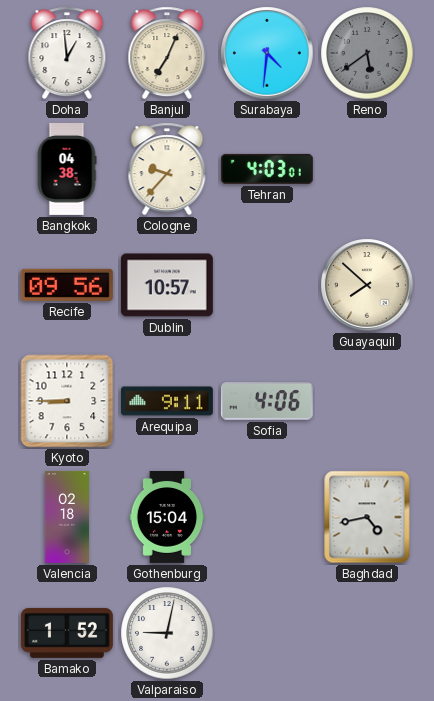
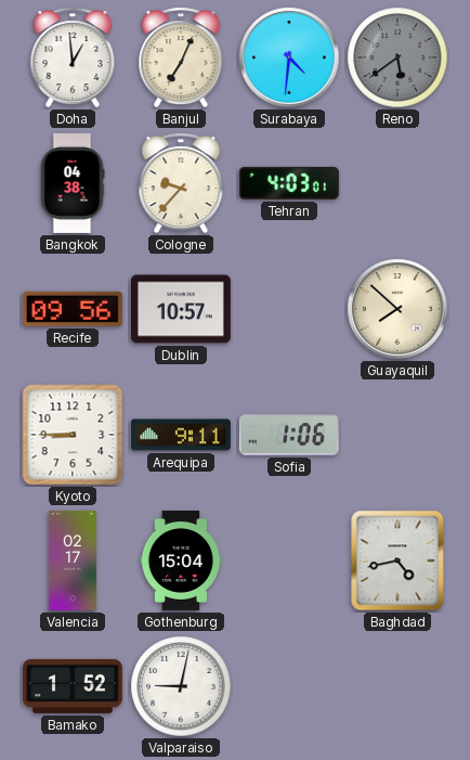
Sofia: 4:06 -> 1:06 (289, 435)
Valencia: 02:18 -> 02:17 (73, 561)
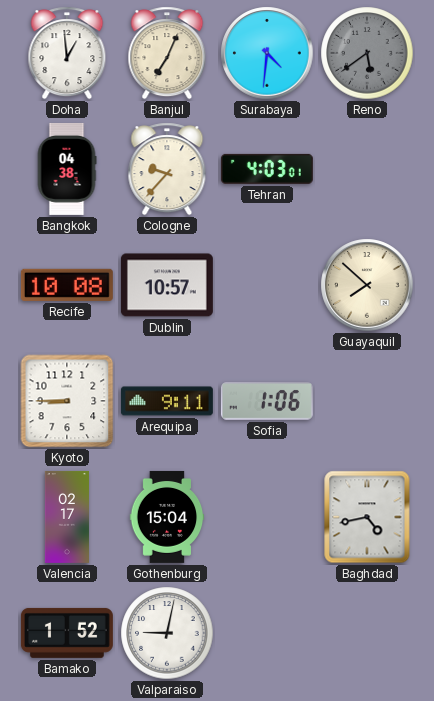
Recife: 09:56 -> 10:08 (67, 285)
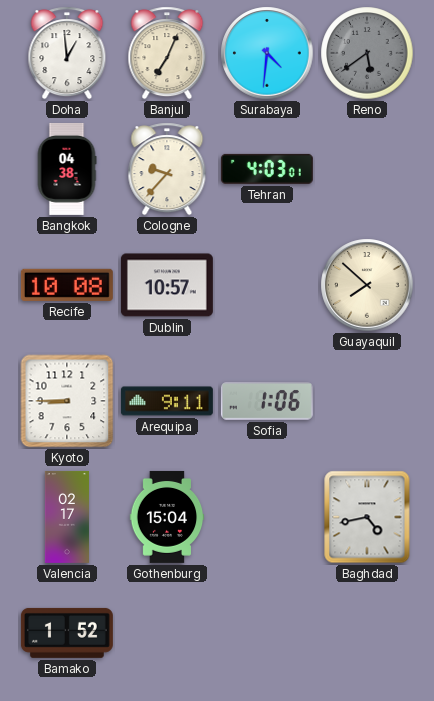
Valparaiso: 9:02 -> none (167, 633)
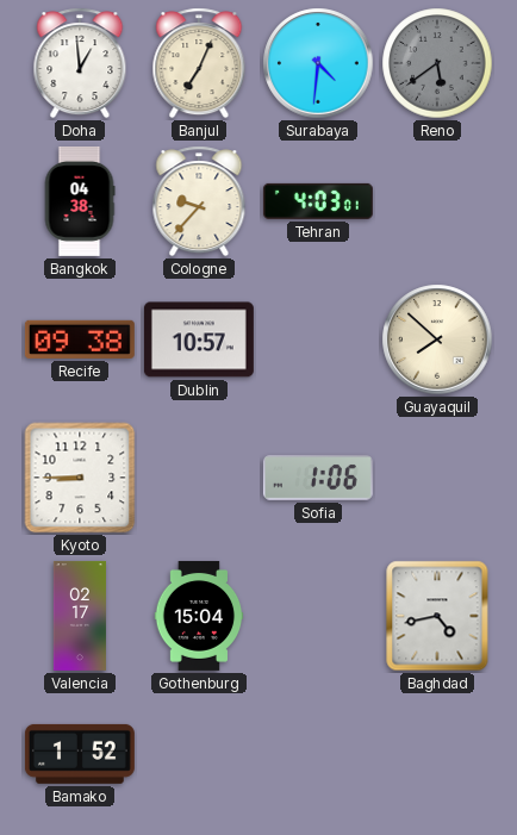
Recife: 10:08 -> 09:38 (80, 339)
Arequipa: 9:11 -> none (167, 401)
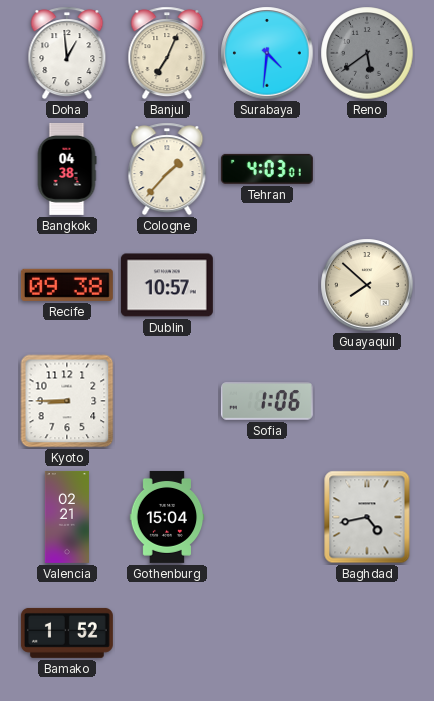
Cologne: 9:37 -> 1:37 (167, 169)
Valencia: 02:17 -> 02:21 (67, 517)
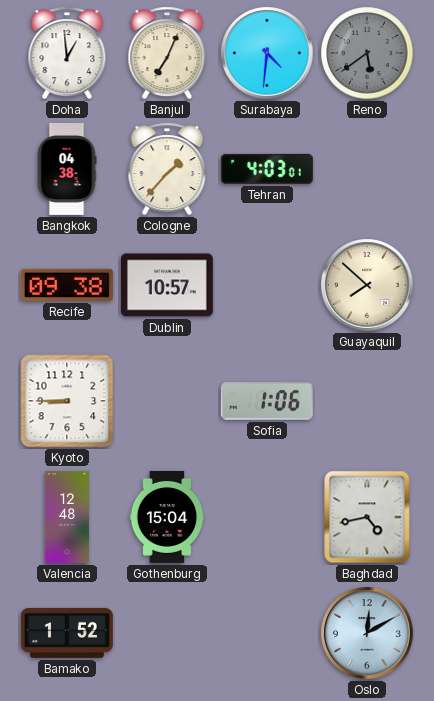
Valencia: 02:21 -> 12:48 (67, 517)
Oslo: none -> 12:10 (367, 633)
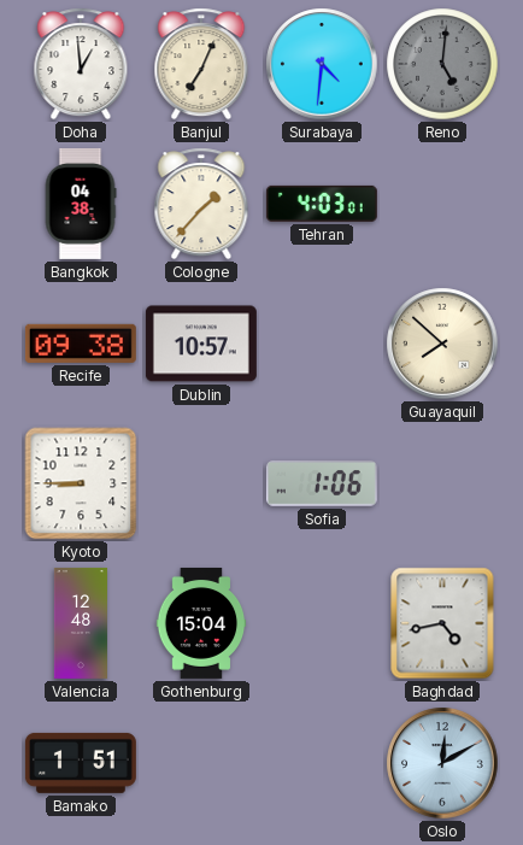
Reno: 5:39 -> 5:01 (442, 64)
Bamako: 1:52 -> 1:51 (81, 763)
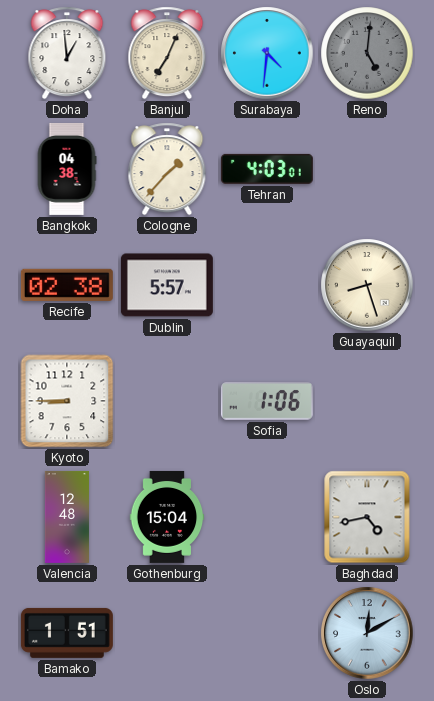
Recife: 09:38 -> 02:38 (67, 285)
Dublin: 10:57 -> 5:57 (167, 285)
Guayaquil: 7:52 -> 8:27 (367, 285)
